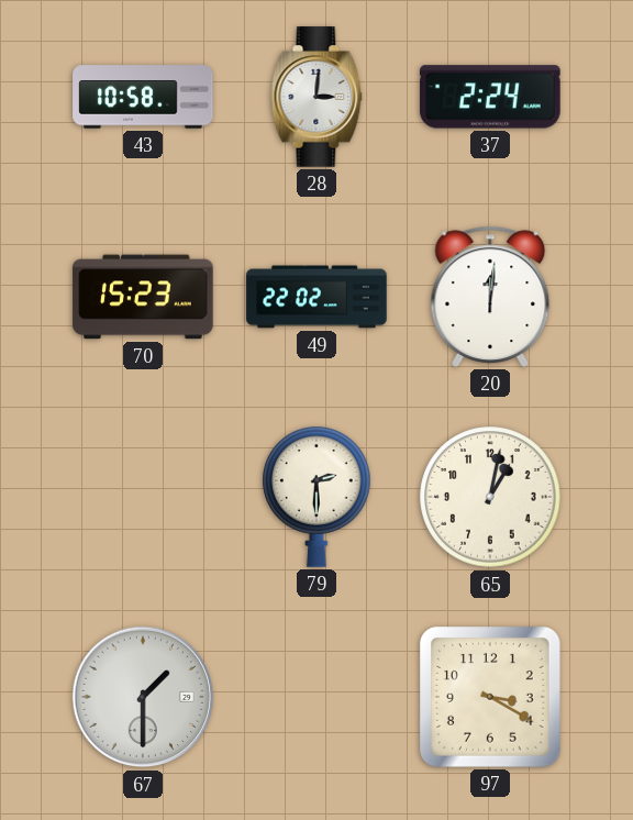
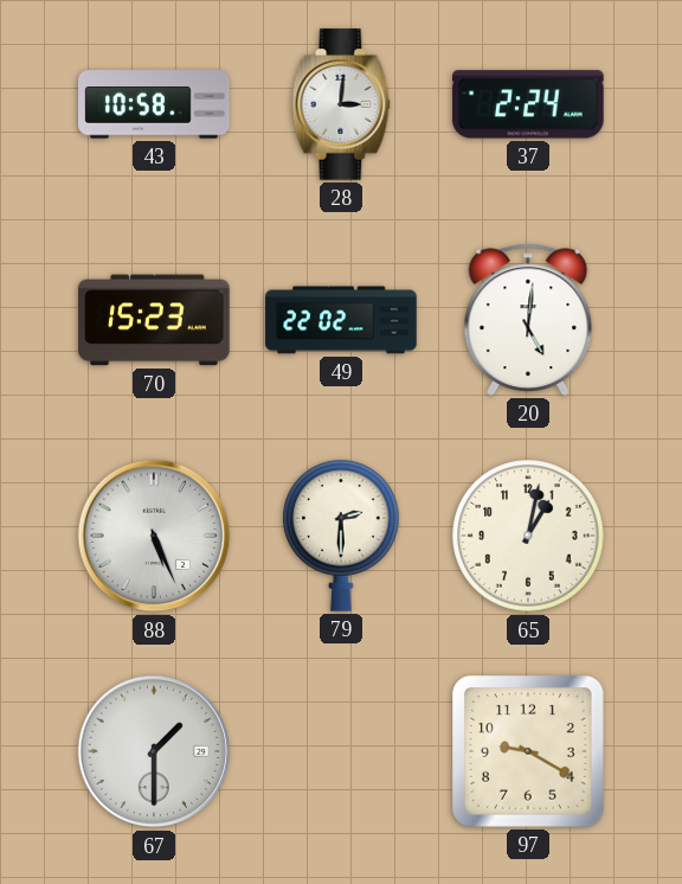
20: 12:01 -> 5:01 (528, 320)
88: none -> 5:26 (154, 536)
97: 3:20 -> 9:20 (529, 752)
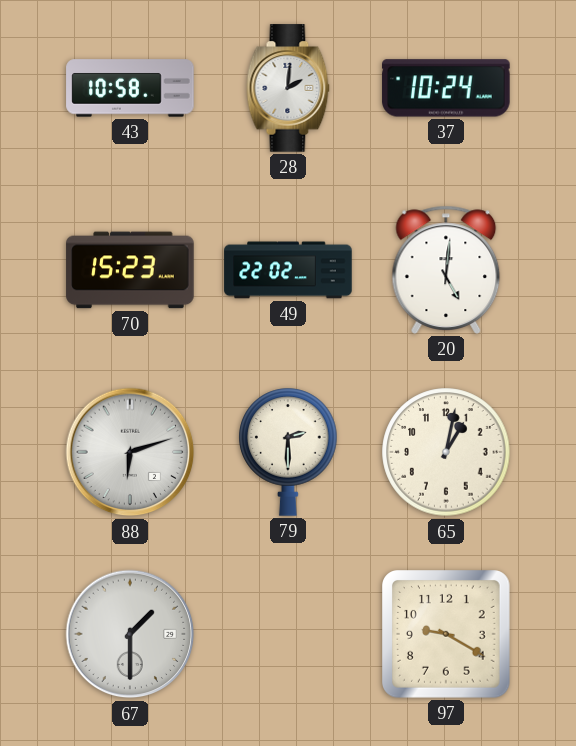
28: 3:01 -> 2:01 (288, 88)
37: 2:24 -> 10:24 (446, 88)
88: 5:26 -> 6:12 (130, 452)
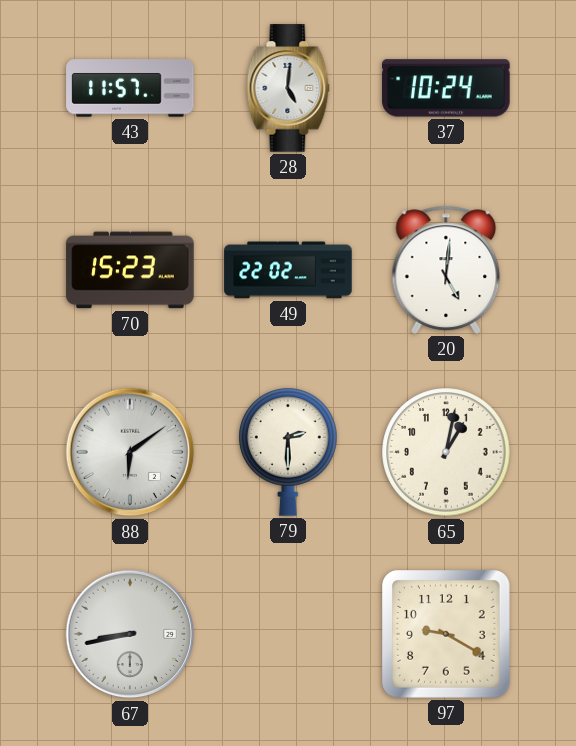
43: 10:58 -> 11:57 (130, 88)
28: 2:01 -> 5:01 (288, 88)
88: 6:12 -> 6:09 (130, 452)
67: 1:30 -> 8:43 (130, 634)
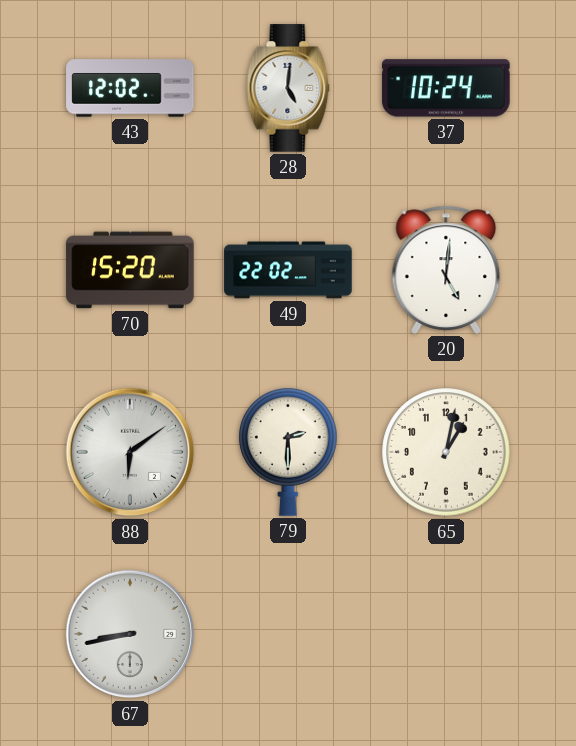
43: 11:57 -> 12:02 (130, 88)
70: 15:23 -> 15:20 (130, 270)
97: 9:20 -> none (447, 635)
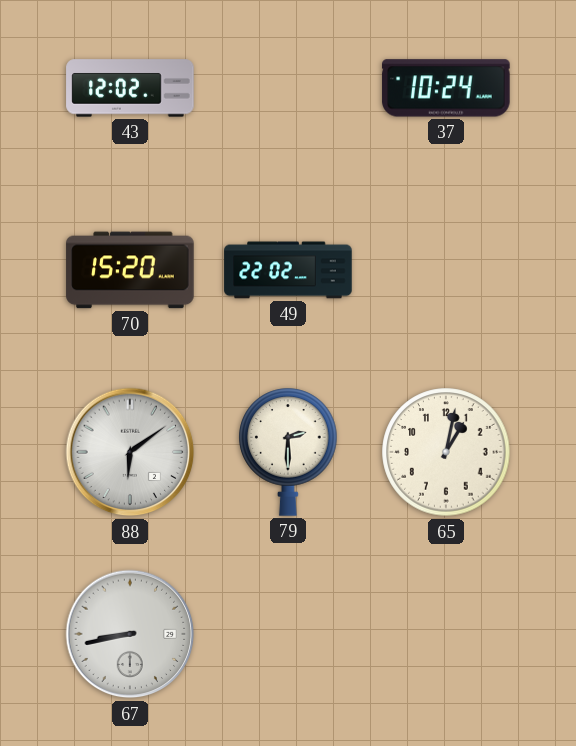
28: 5:01 -> none (288, 88)
20: 5:01 -> none (446, 270)
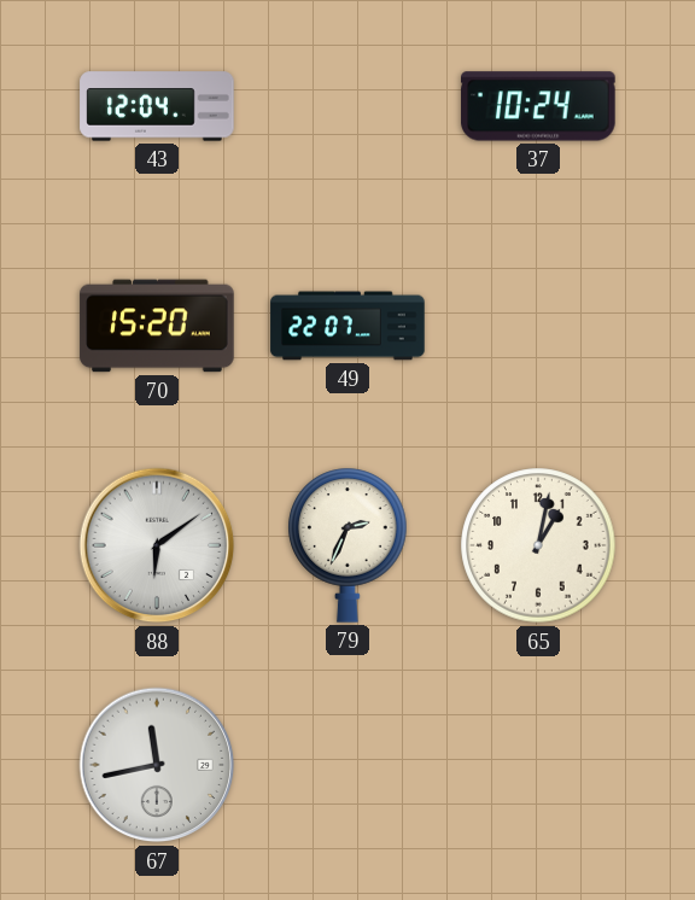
43: 12:02 -> 12:04 (157, 106)
49: 22:02 -> 22:07 (347, 326)
79: 2:30 -> 2:34 (347, 545)
67: 8:43 -> 11:43 (157, 765)
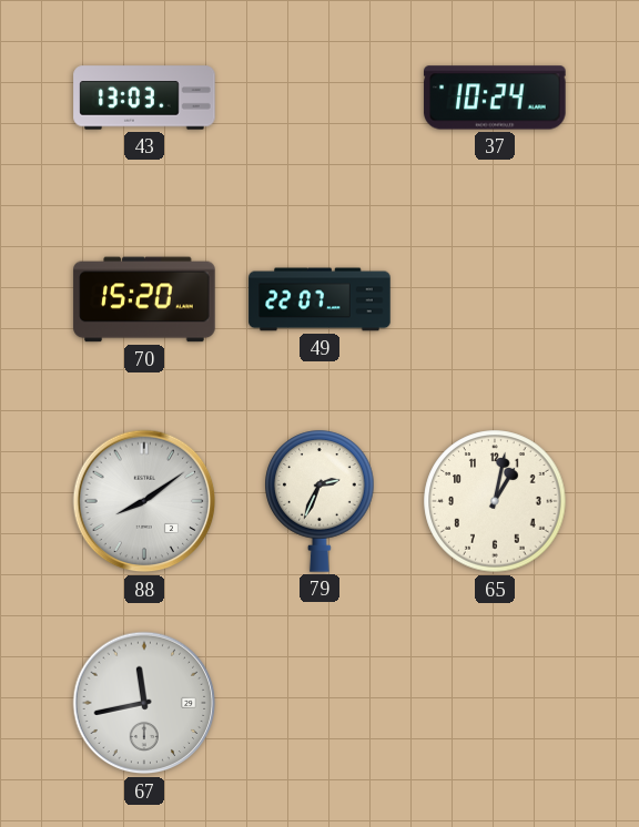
43: 12:04 -> 13:03 (144, 98)
88: 6:09 -> 8:09 (144, 501)
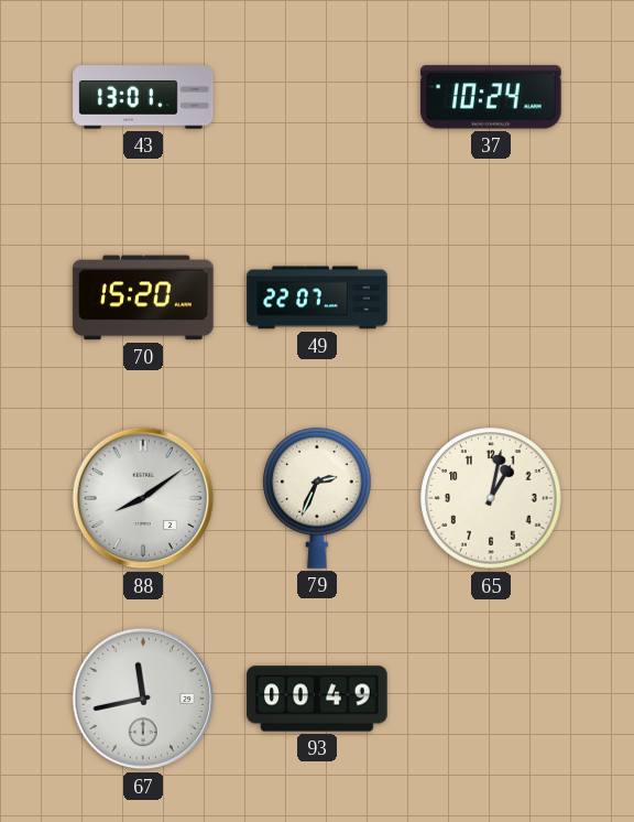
43: 13:03 -> 13:01 (143, 97)
93: none -> 00:49 (317, 699)
